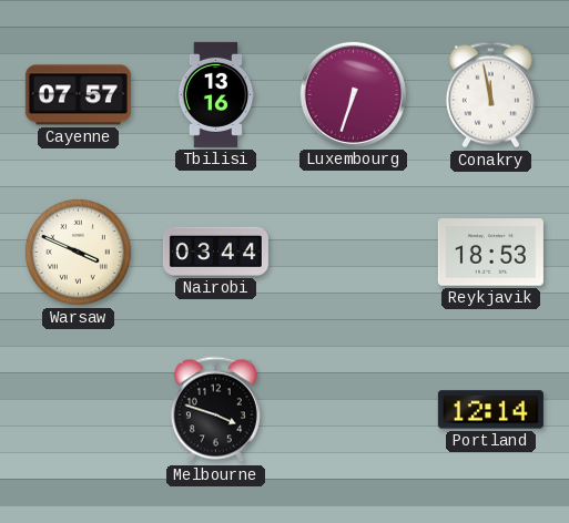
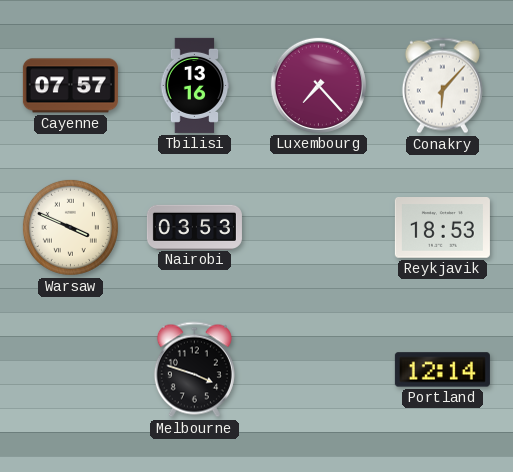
Luxembourg: 6:33 -> 7:23 (318, 85)
Conakry: 11:58 -> 6:07 (442, 86)
Nairobi: 03:44 -> 03:53 (194, 227)
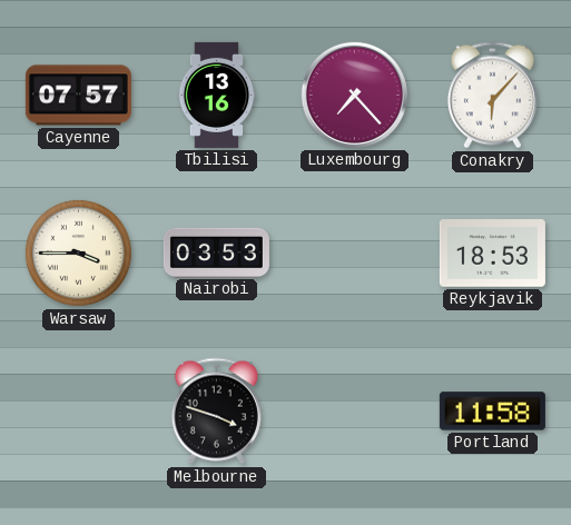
Warsaw: 3:49 -> 3:45 (78, 252)
Portland: 12:14 -> 11:58 (492, 412)
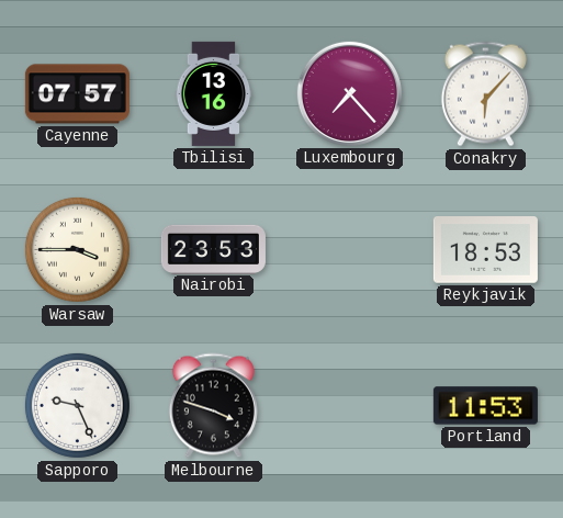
Nairobi: 03:53 -> 23:53 (213, 249)
Sapporo: none -> 9:26 (77, 405)
Portland: 11:58 -> 11:53 (485, 406)
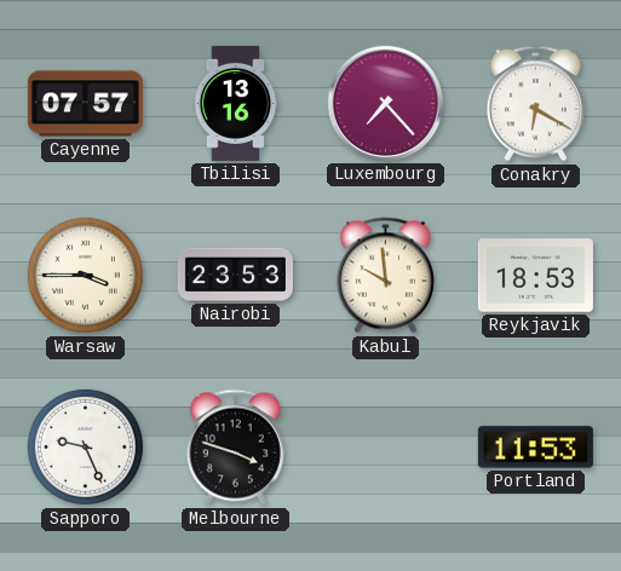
Conakry: 6:07 -> 6:20 (535, 104)
Kabul: none -> 9:59 (385, 276)
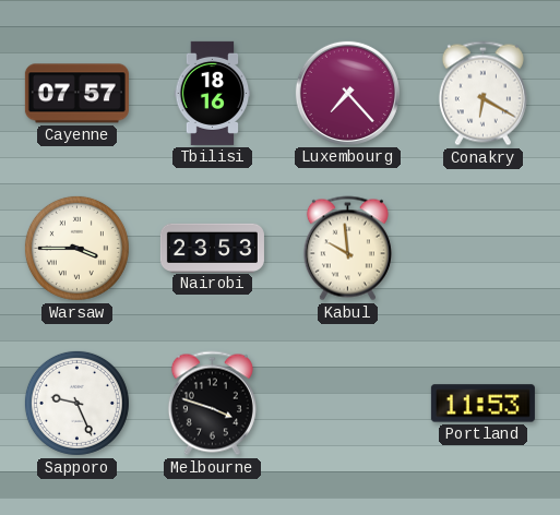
Tbilisi: 13:16 -> 18:16 (213, 93)
Reykjavik: 18:53 -> none (535, 276)
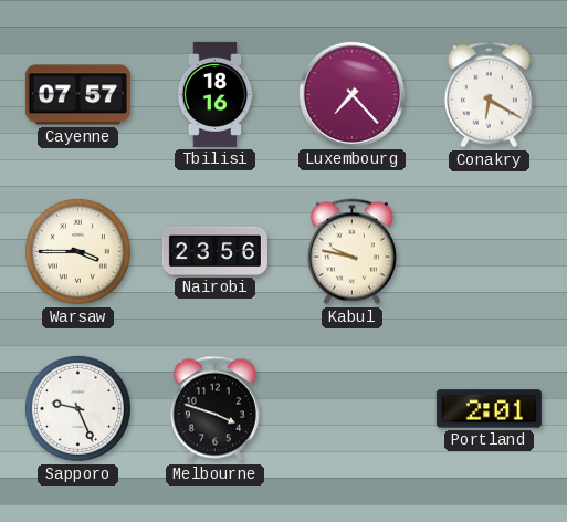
Nairobi: 23:53 -> 23:56 (214, 251)
Kabul: 9:59 -> 9:47 (351, 252)
Portland: 11:53 -> 2:01 (489, 409)
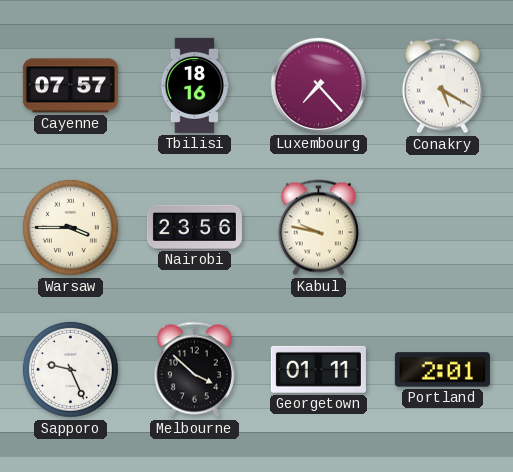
Conakry: 6:20 -> 5:20 (442, 86)
Melbourne: 3:48 -> 3:52 (194, 370)
Georgetown: none -> 01:11 (318, 369)
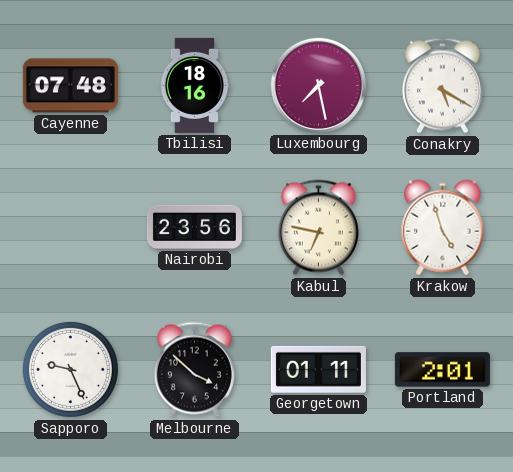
Cayenne: 07:57 -> 07:48 (70, 86)
Luxembourg: 7:23 -> 7:28 (318, 85)
Warsaw: 3:45 -> none (70, 227)
Kabul: 9:47 -> 6:47 (318, 228)
Krakow: none -> 4:57 (443, 228)
